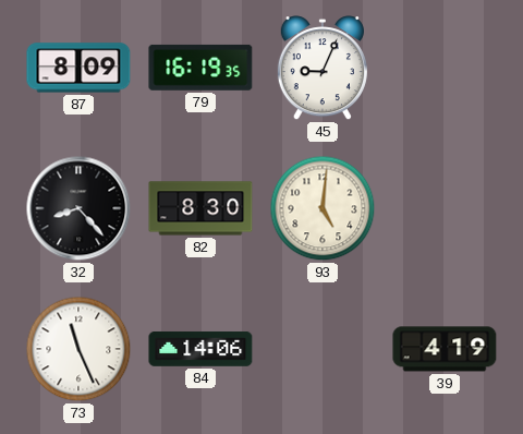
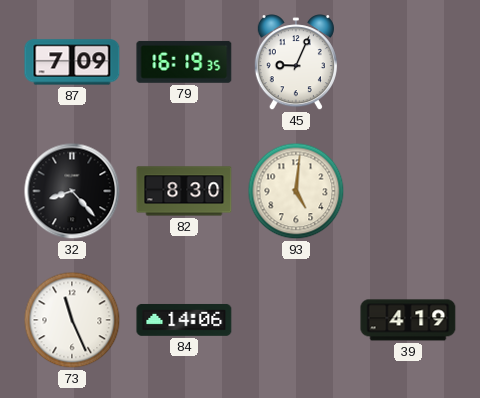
87: 8:09 -> 7:09 (72, 62)
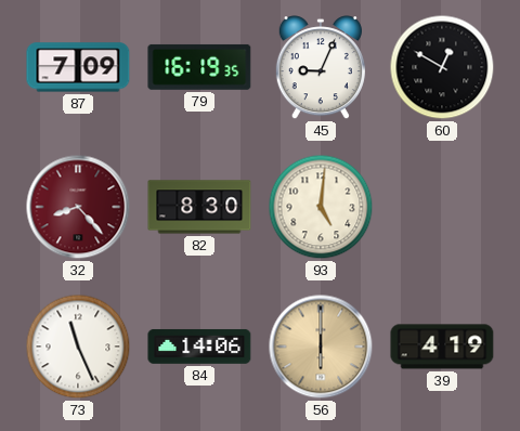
60: none -> 12:50 (442, 67)
32 dial: black -> burgundy (78, 207)
56: none -> 6:00 (321, 347)
